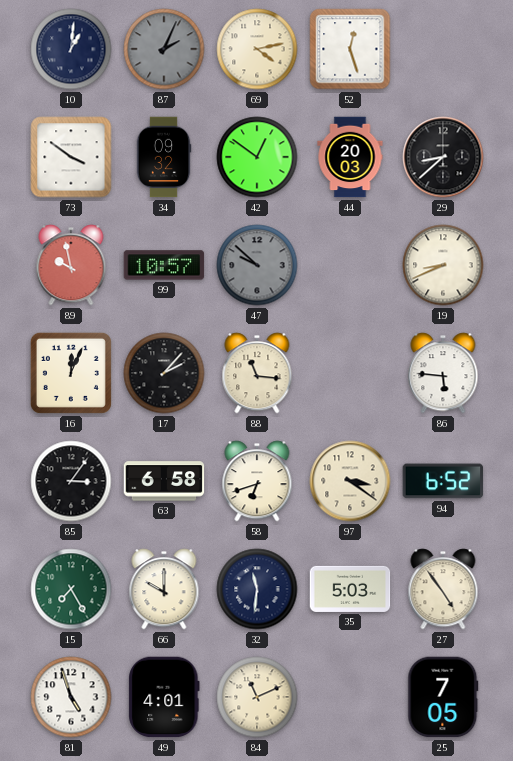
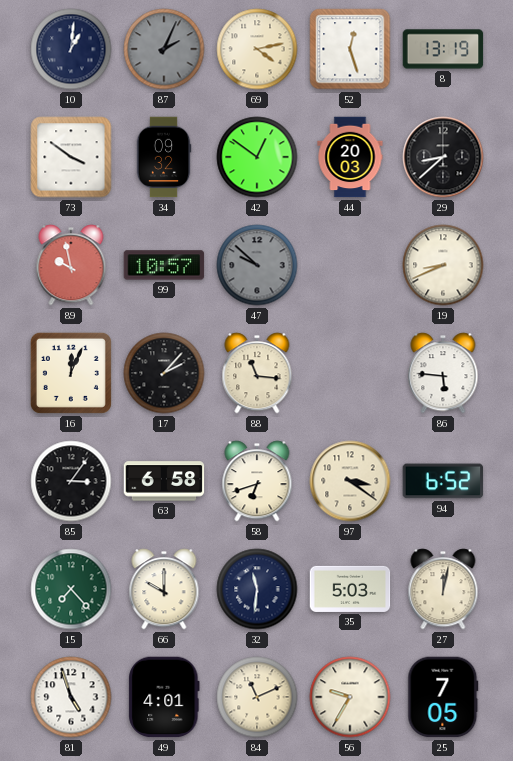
8: none -> 13:19 (443, 49)
15: 7:25 -> 7:23 (71, 589)
27: 4:54 -> 12:02 (443, 589)
56: none -> 9:35 (350, 697)
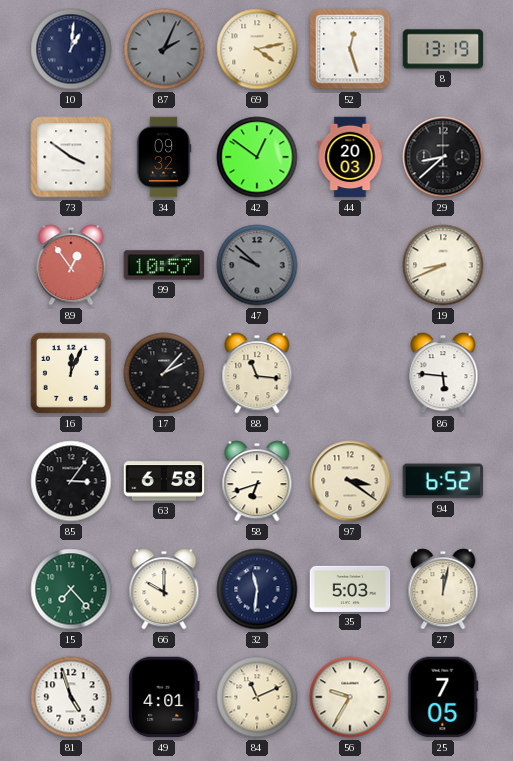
89: 9:58 -> 12:54 (71, 265)
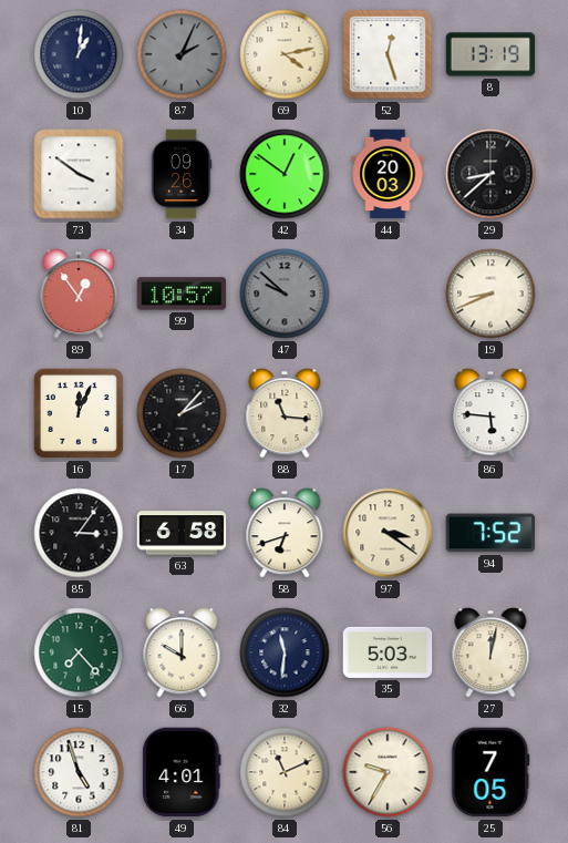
34: 09:32 -> 09:26 (182, 174)
94: 6:52 -> 7:52 (490, 533)
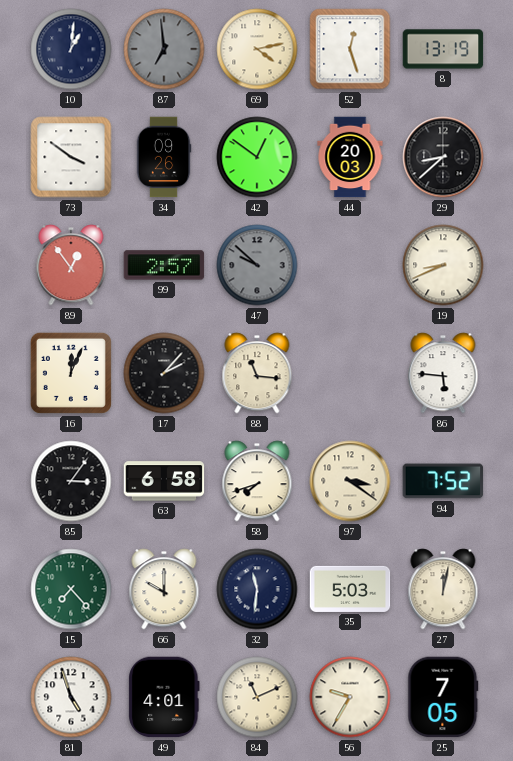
87: 2:04 -> 6:59 (164, 49)
99: 10:57 -> 2:57 (164, 265)
58: 6:42 -> 7:42 (257, 481)
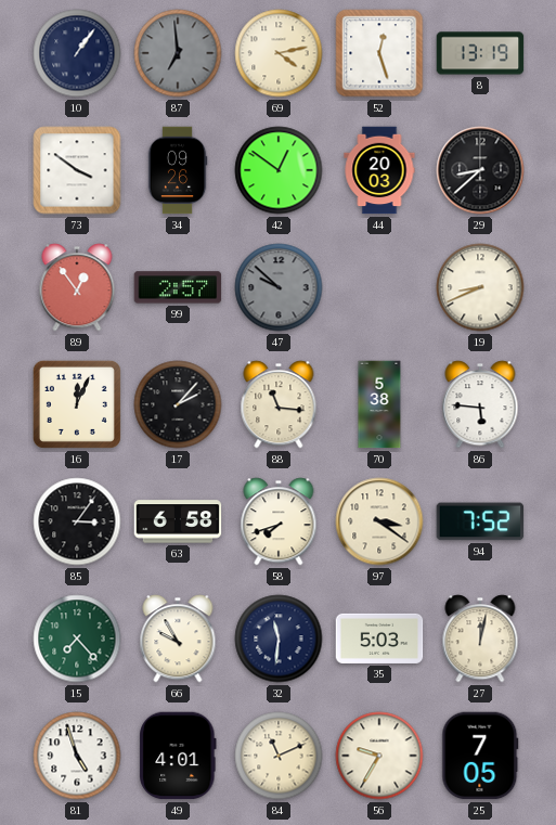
10: 1:01 -> 1:06 (77, 53)
70: none -> 5:38 (379, 404)
66: 10:00 -> 9:55 (178, 639)
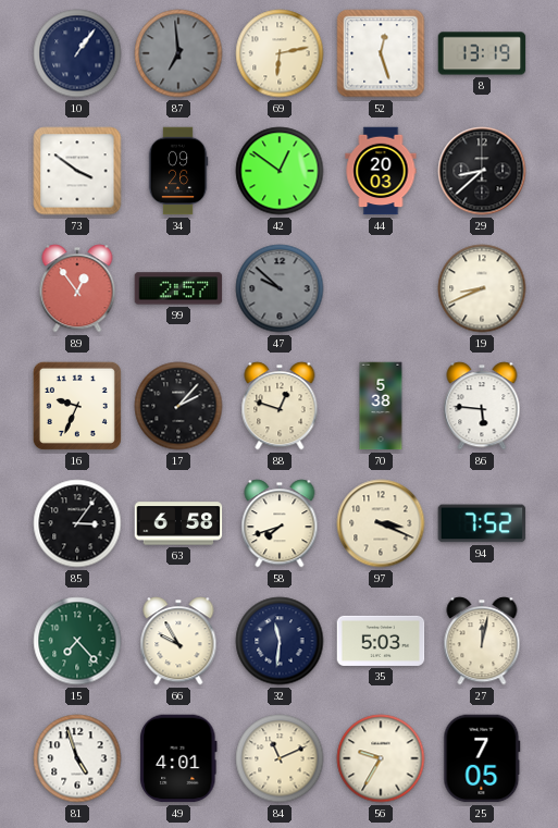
69: 4:13 -> 6:13 (280, 53)
16: 12:04 -> 9:34 (77, 406)
88: 11:16 -> 12:48 (280, 406)
97: 3:21 -> 3:19 (381, 523)
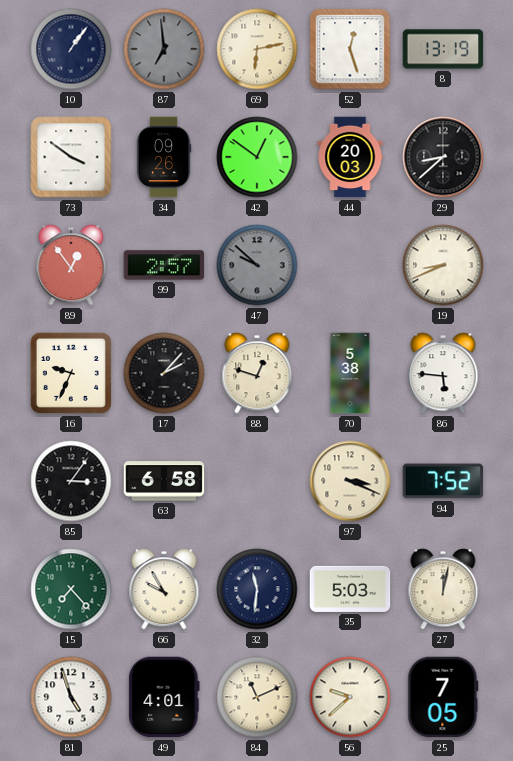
58: 7:42 -> none (280, 523)
56: 9:35 -> 9:38 (350, 697)
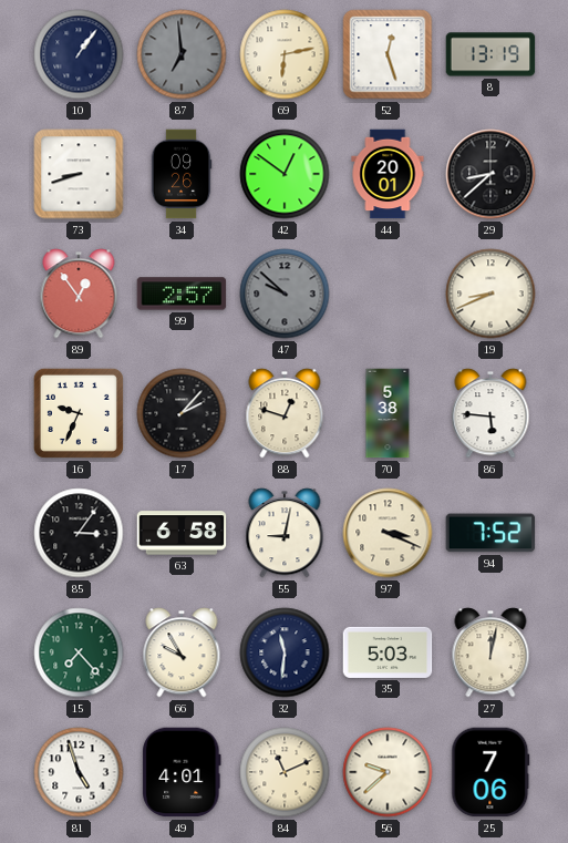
73: 3:51 -> 8:42 (79, 174)
44: 20:03 -> 20:01 (388, 174)
55: none -> 9:02 (285, 533)
25: 7:05 -> 7:06 (490, 772)
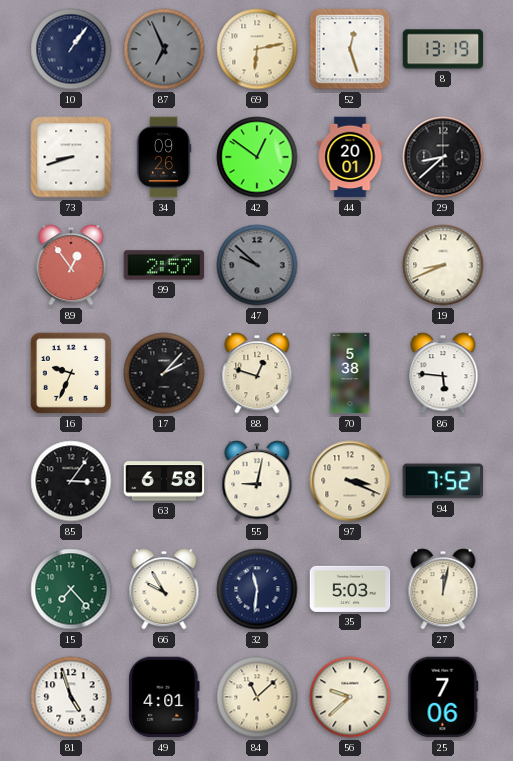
87: 6:59 -> 6:56 (164, 49)
84: 11:11 -> 11:08 (257, 697)
